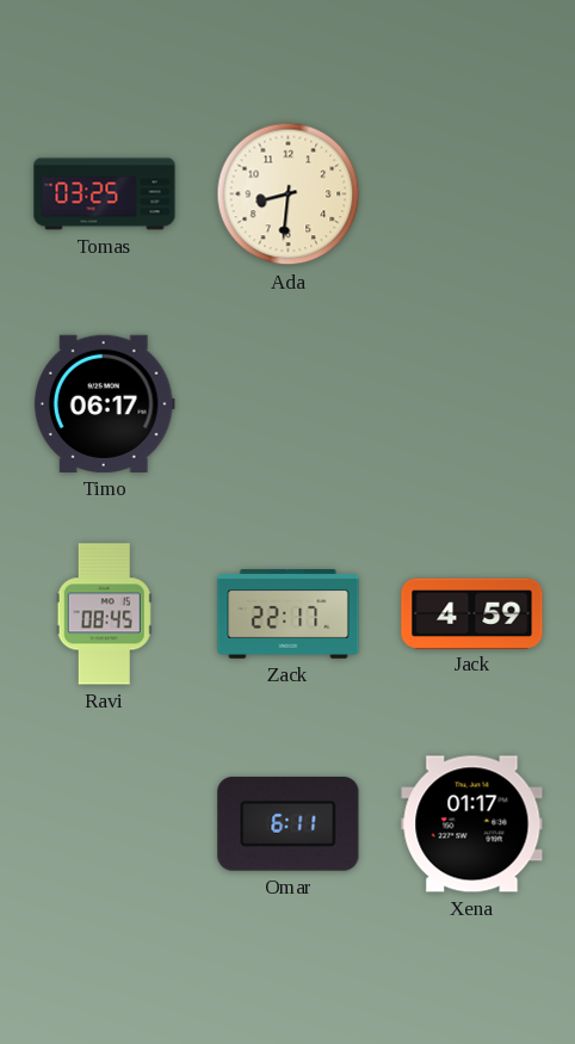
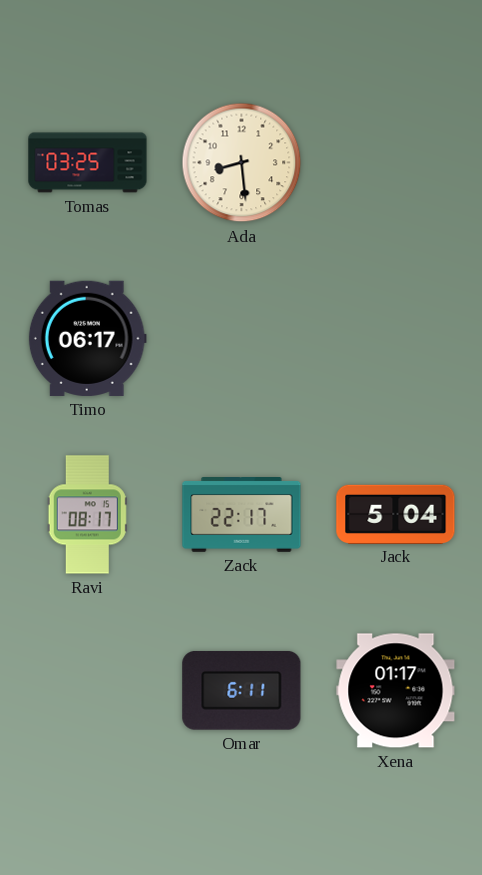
Ada: 8:31 -> 8:29 (242, 163)
Ravi: 08:45 -> 08:17 (87, 515)
Jack: 4:59 -> 5:04 (396, 514)
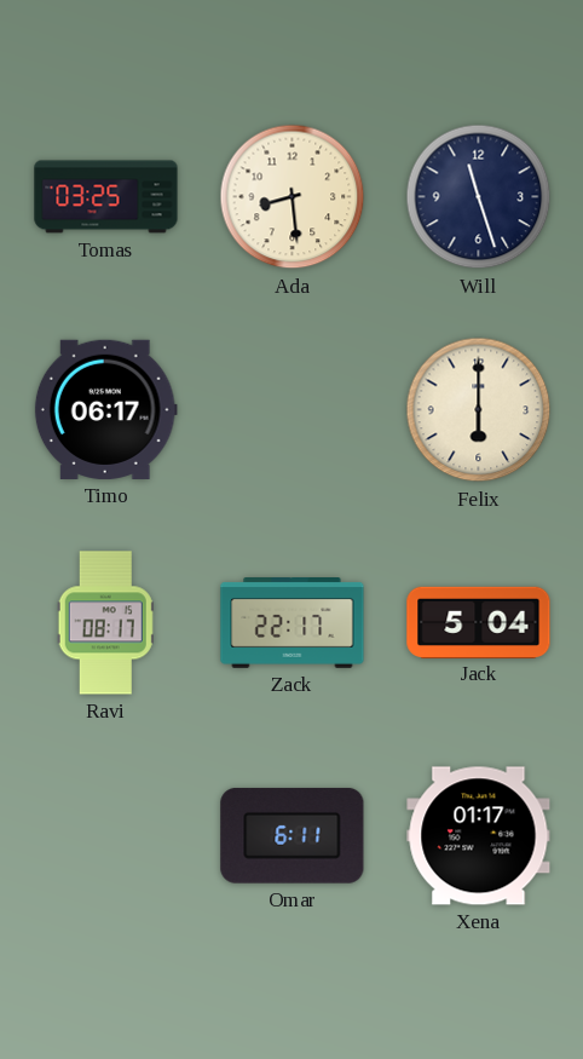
Will: none -> 11:27 (479, 197)
Felix: none -> 6:00 (479, 410)
